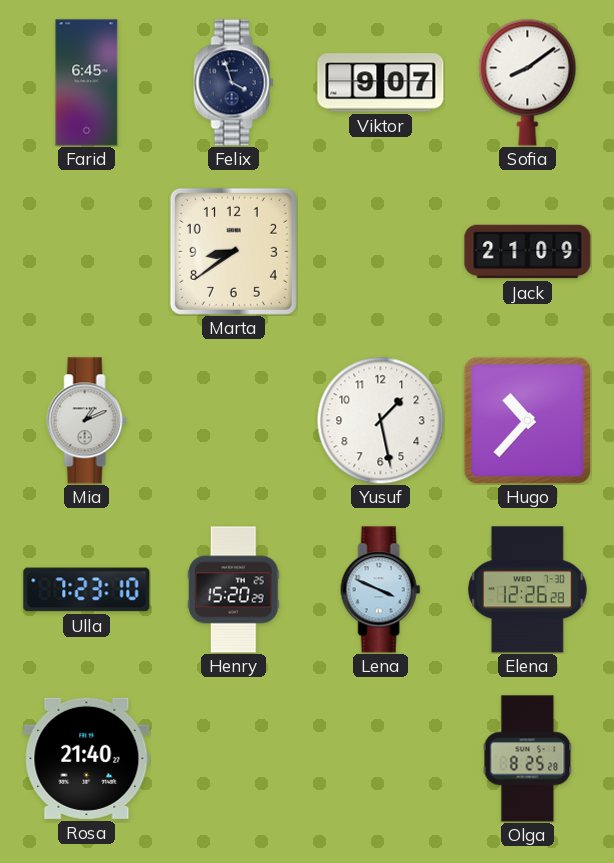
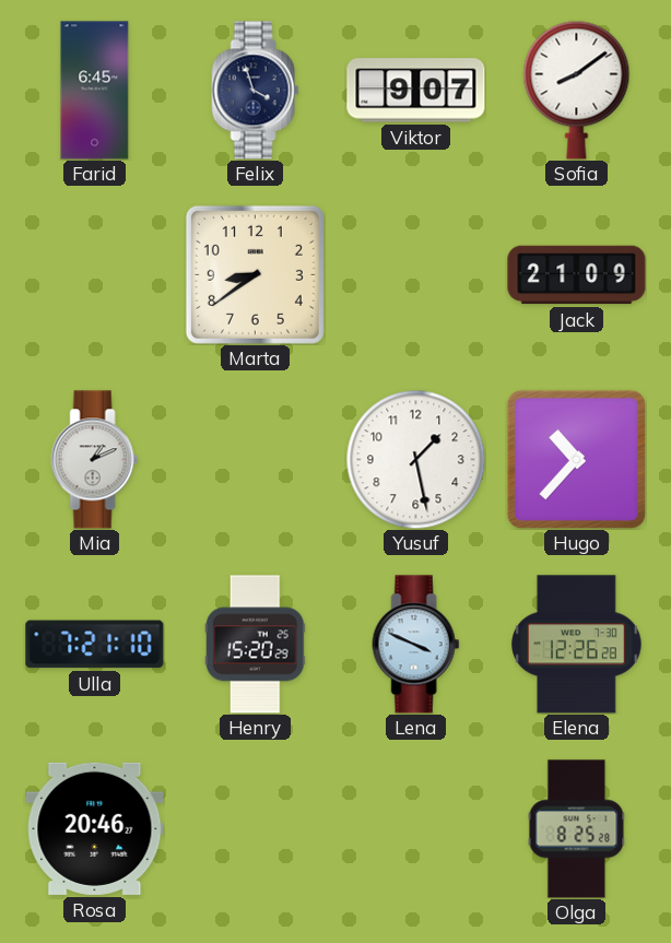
Ulla: 7:23 -> 7:21 (95, 645)
Rosa: 21:40 -> 20:46 (95, 828)
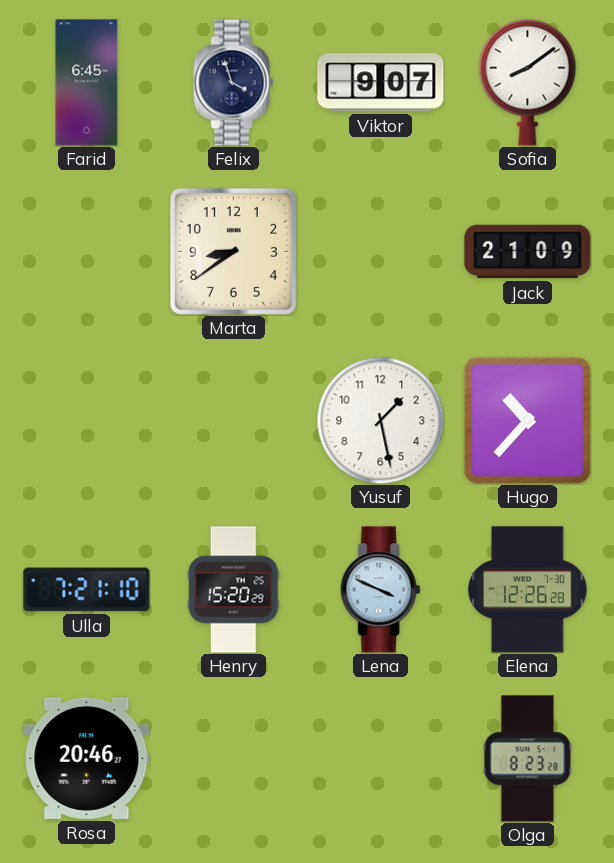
Mia: 1:11 -> none (95, 460)
Olga: 8:25 -> 8:23 (528, 759)
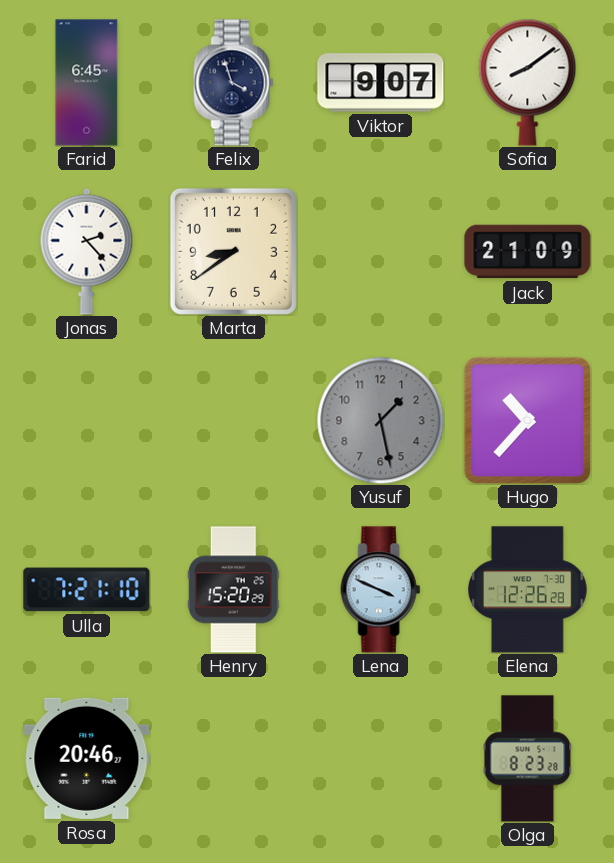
Jonas: none -> 2:23 (87, 251)
Yusuf dial: white -> grey (380, 420)
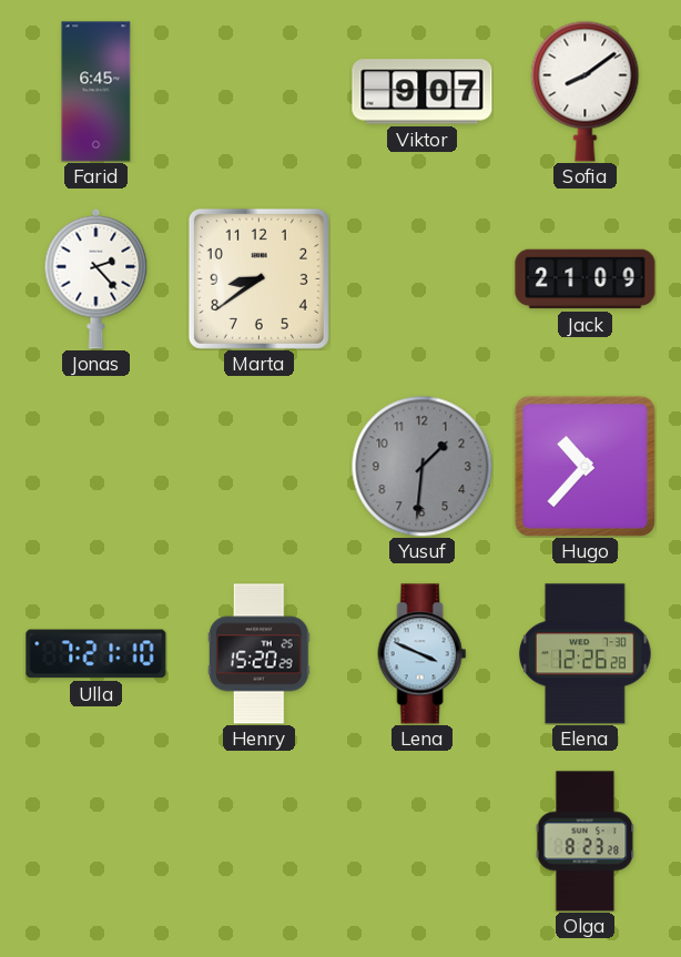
Felix: 3:57 -> none (234, 83)
Yusuf: 1:28 -> 1:31 (421, 466)
Rosa: 20:46 -> none (87, 758)
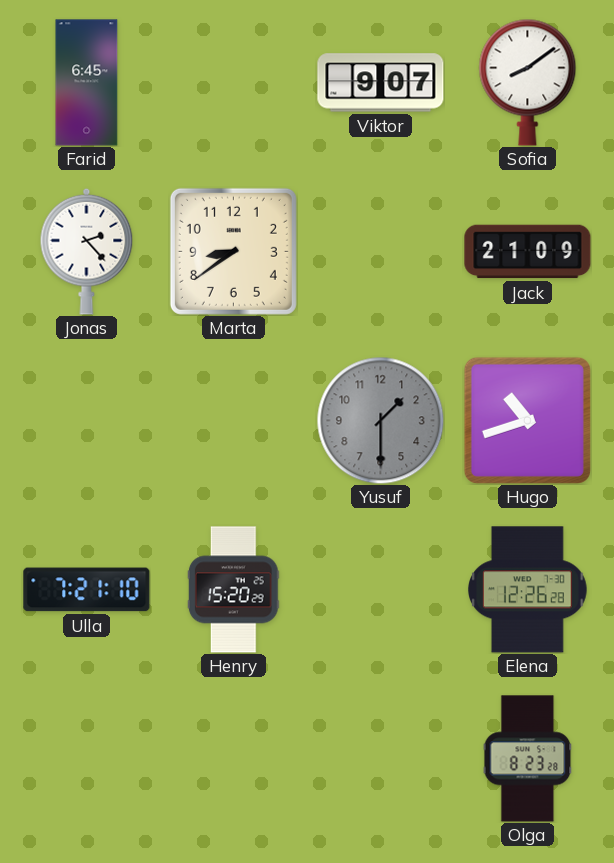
Yusuf: 1:31 -> 1:30 (380, 420)
Hugo: 10:37 -> 10:42 (527, 420)
Lena: 3:49 -> none (423, 654)
